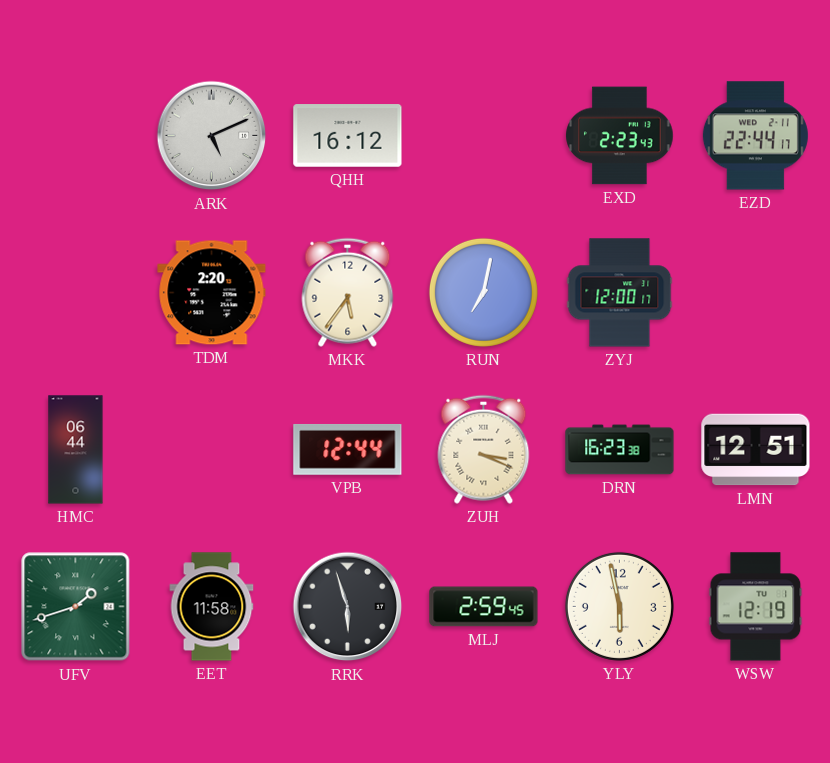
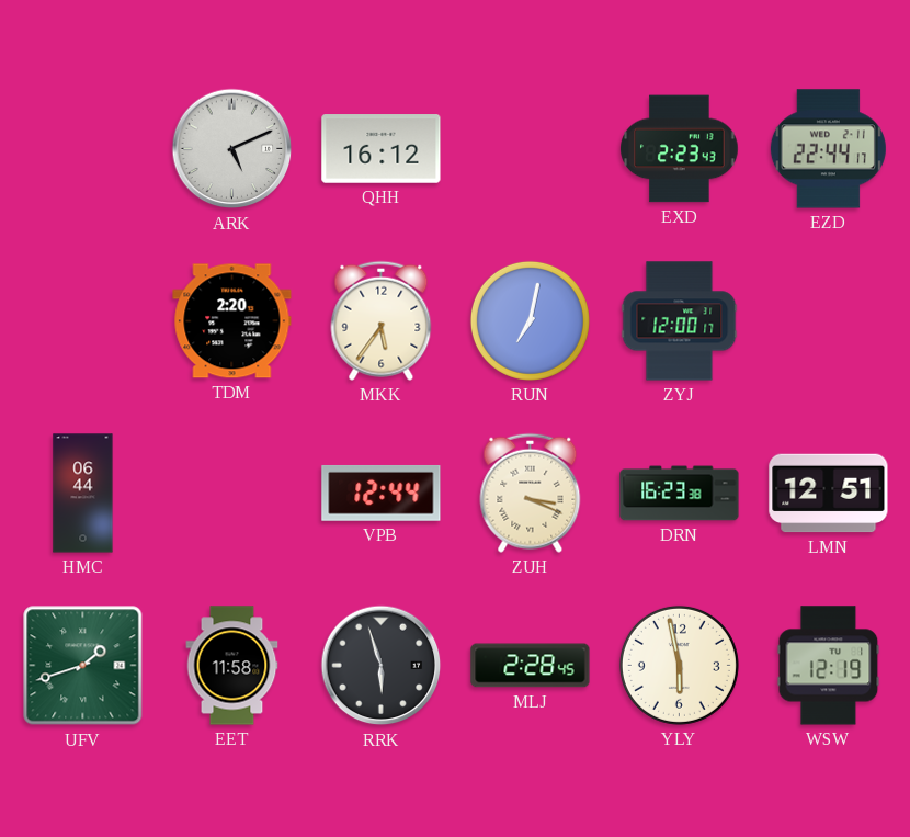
MLJ: 2:59 -> 2:28 (531, 666)
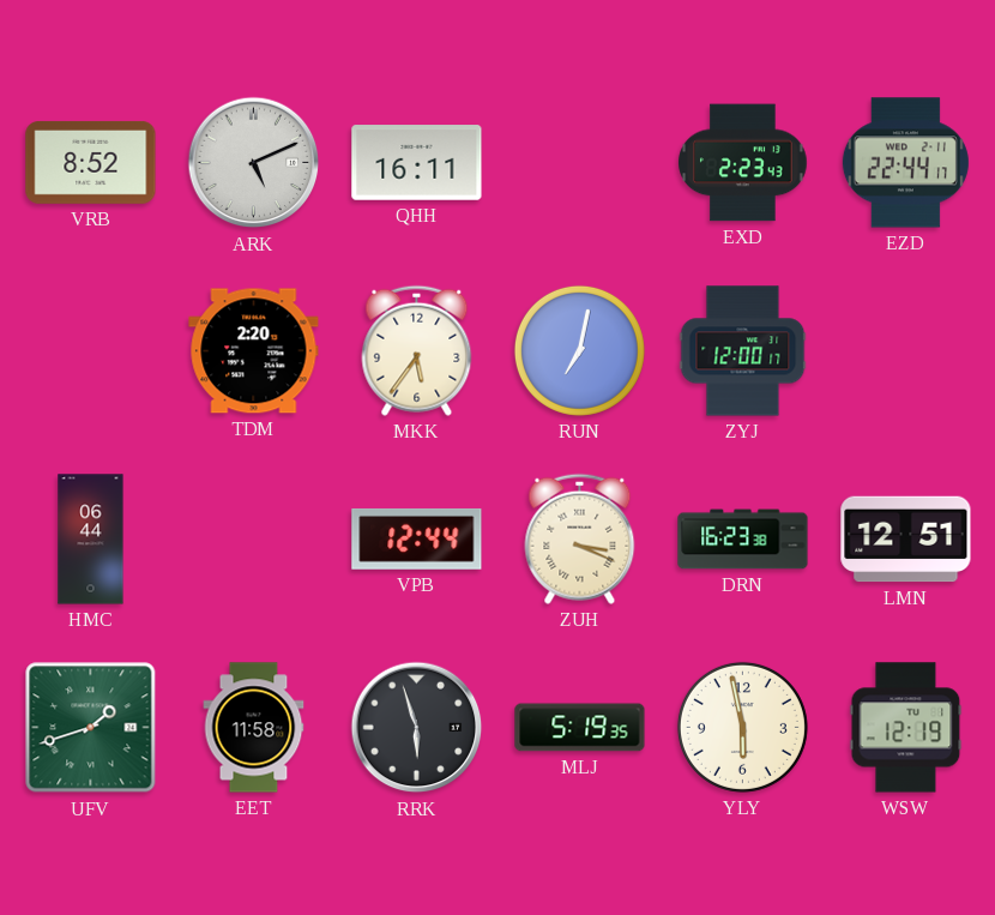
VRB: none -> 8:52 (91, 162)
QHH: 16:12 -> 16:11 (417, 163)
MLJ: 2:28 -> 5:19 (580, 728)
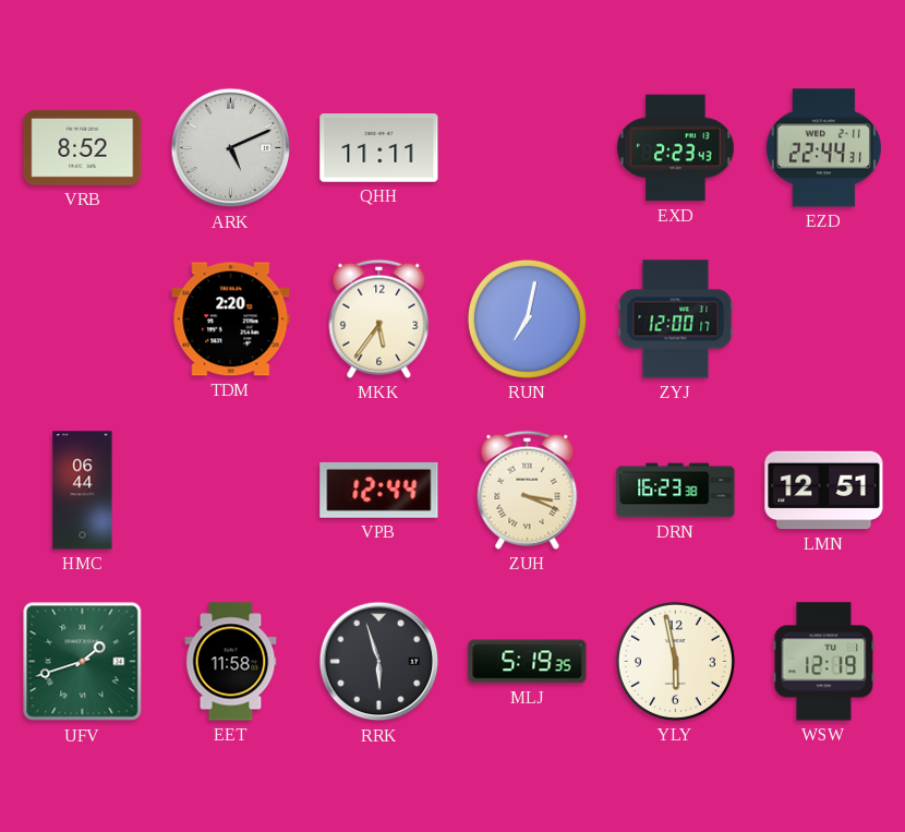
QHH: 16:11 -> 11:11 (379, 148)
EZD: 22:44:17 -> 22:44:31 (823, 148)
